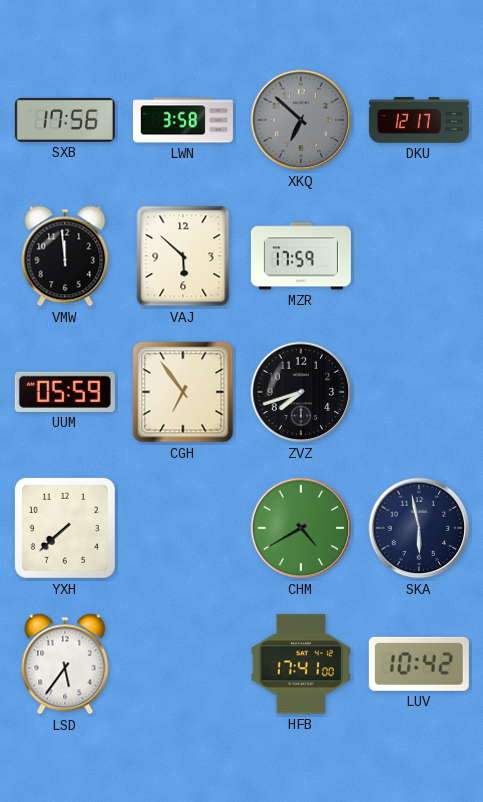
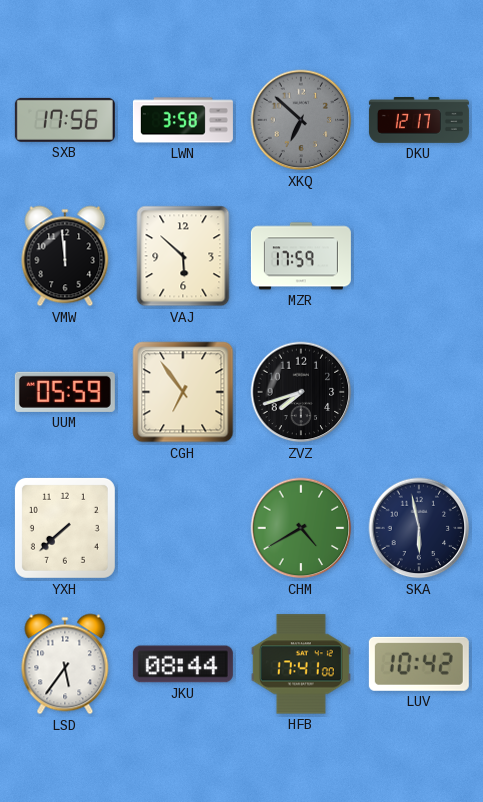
JKU: none -> 08:44 (183, 664)
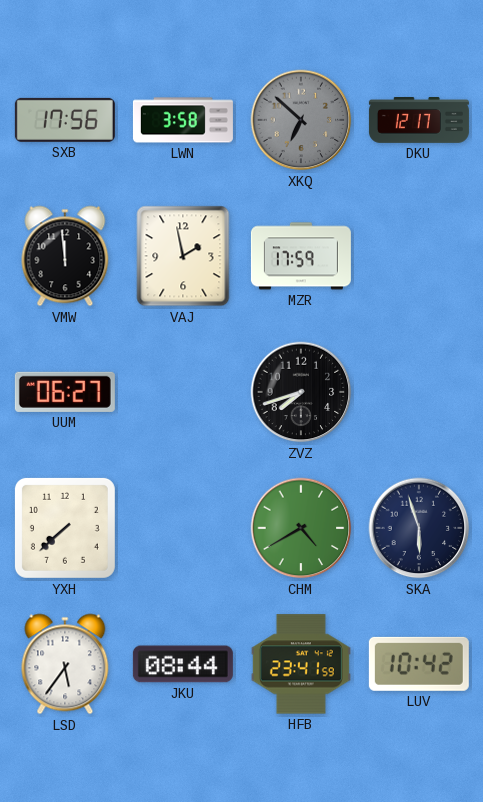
VAJ: 5:52 -> 1:58 (183, 256)
UUM: 05:59 -> 06:27 (65, 392)
CGH: 6:54 -> none (183, 392)
SKA: 5:58 -> 5:57 (419, 528)
HFB: 17:41 -> 23:41 (301, 664)
